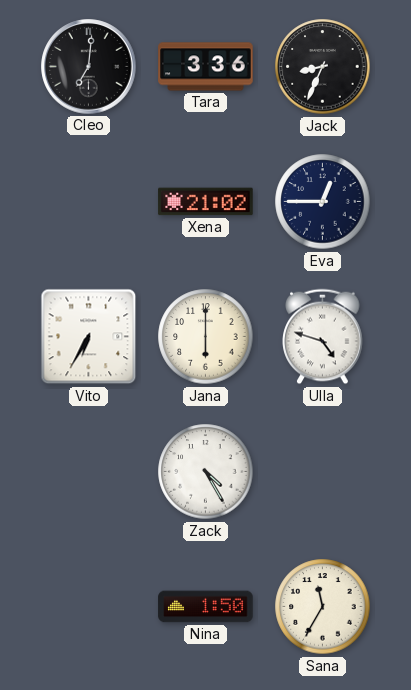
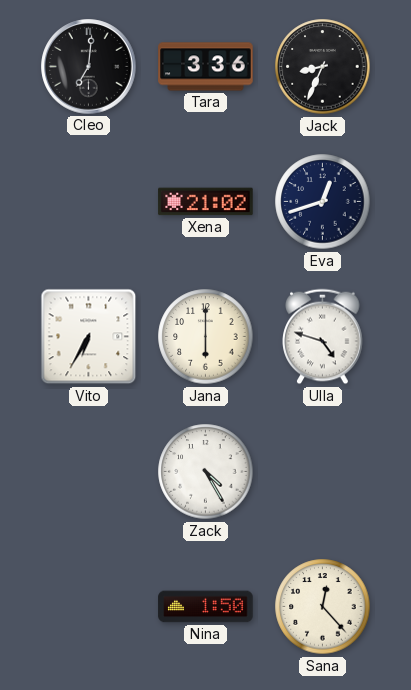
Eva: 12:45 -> 12:42 (323, 202)
Sana: 11:35 -> 12:23 (323, 607)
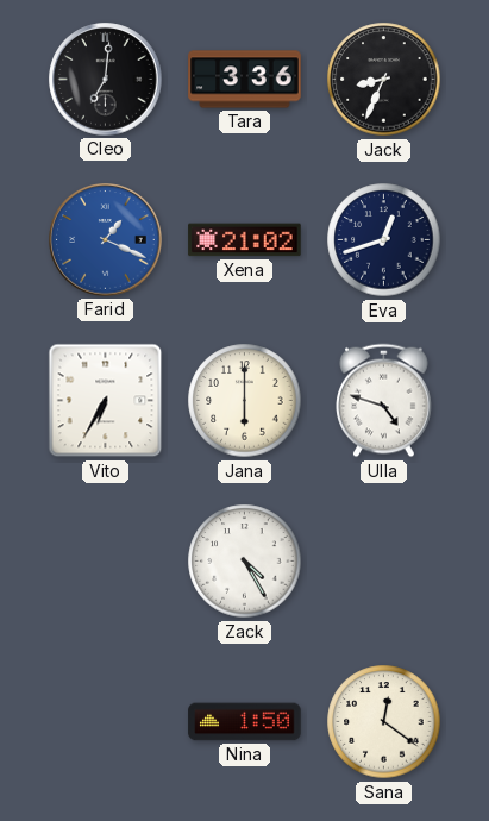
Farid: none -> 1:19 (106, 240)
Sana: 12:23 -> 12:21 (384, 722)
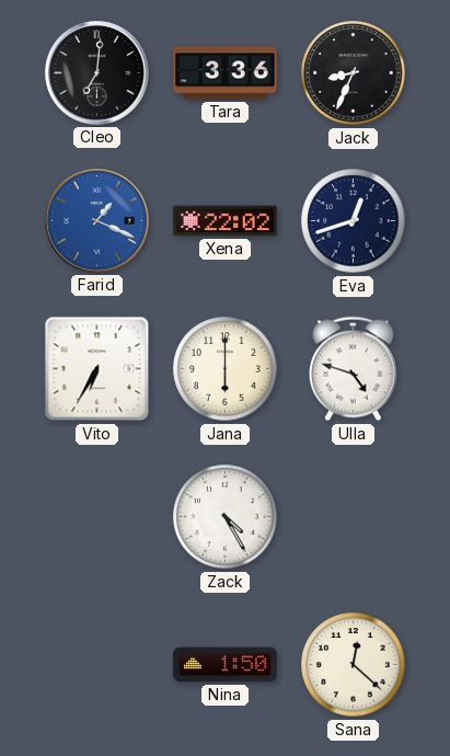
Xena: 21:02 -> 22:02 (226, 221)
Sana: 12:21 -> 12:22 (354, 665)
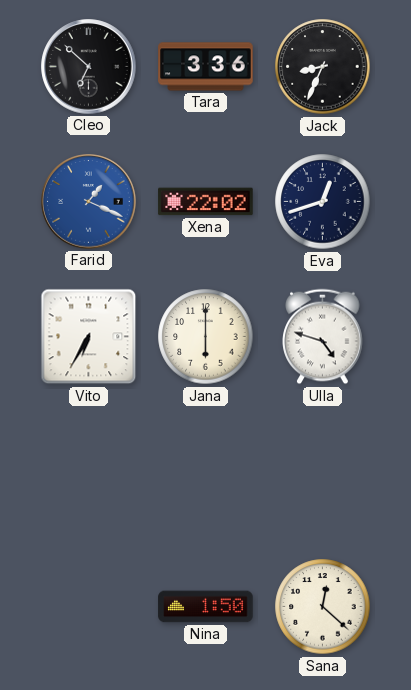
Cleo: 7:01 -> 6:52 (89, 67)
Zack: 4:25 -> none (226, 517)
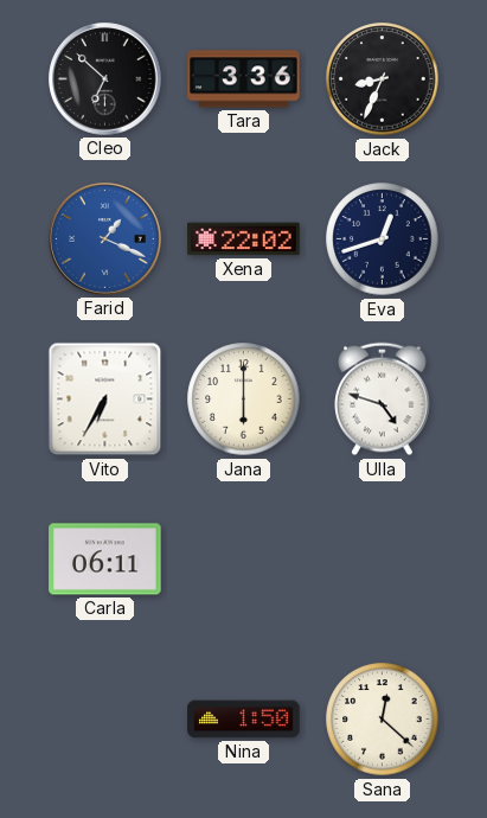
Carla: none -> 06:11 (105, 560)
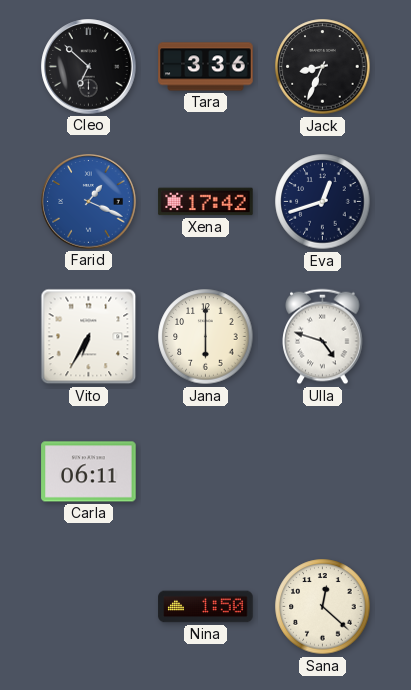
Xena: 22:02 -> 17:42 (206, 202)
